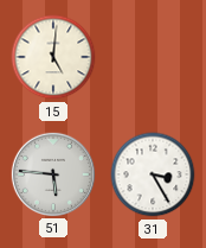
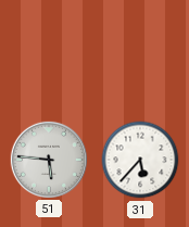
15: 5:01 -> none (53, 57)
31: 3:25 -> 5:37 (140, 160)
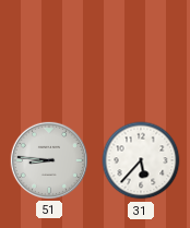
51: 5:46 -> 8:46 (48, 159)
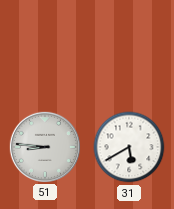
31: 5:37 -> 5:40 (129, 147)
